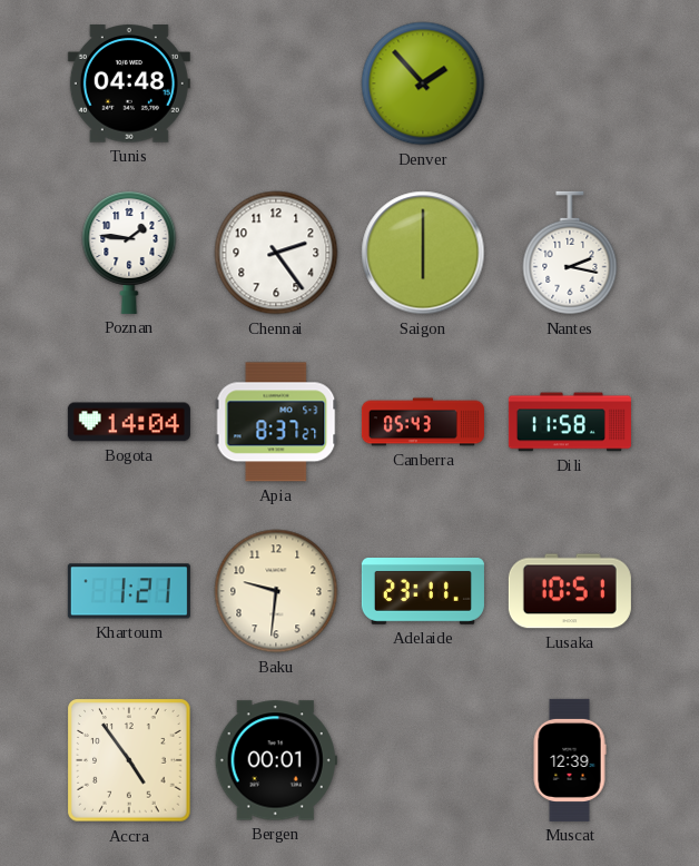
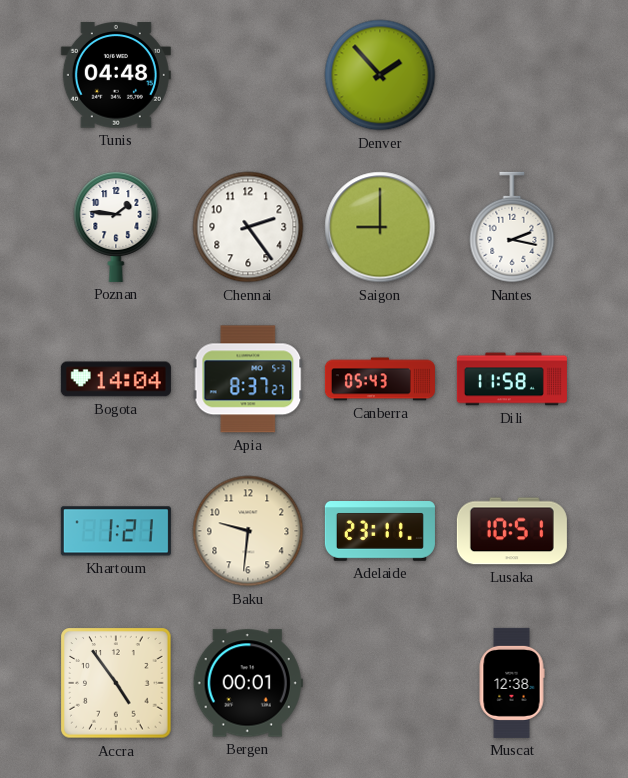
Saigon: 6:00 -> 9:00 (380, 227)
Muscat: 12:39 -> 12:38 (512, 683)
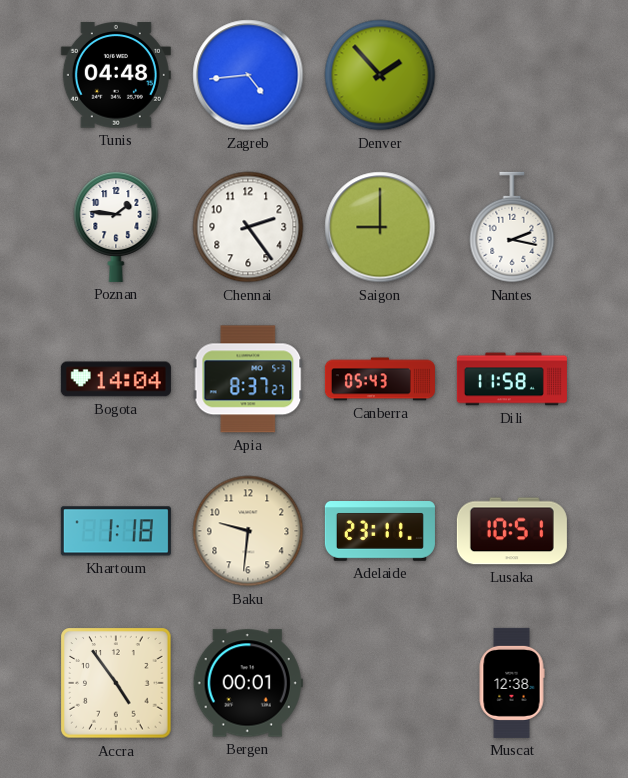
Zagreb: none -> 4:44 (248, 75)
Khartoum: 1:21 -> 1:18 (116, 531)
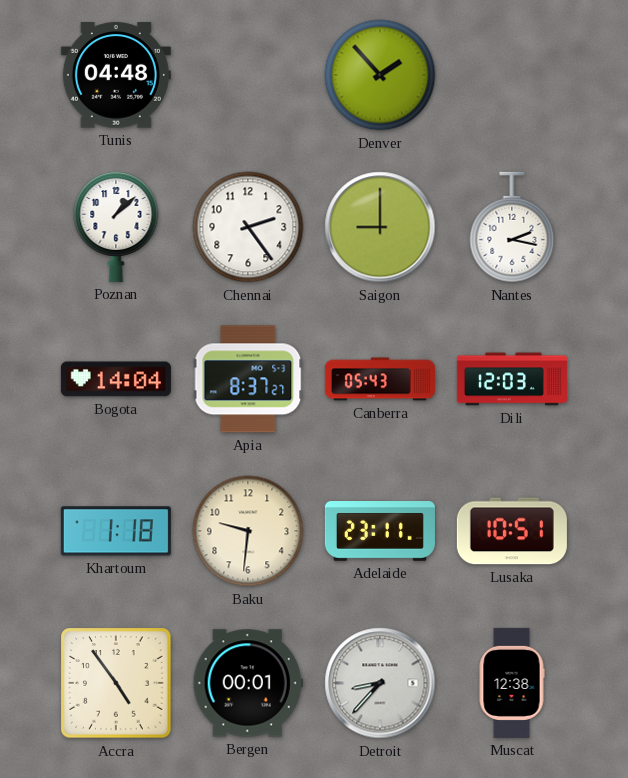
Zagreb: 4:44 -> none (248, 75)
Poznan: 1:46 -> 1:08 (116, 227)
Dili: 11:58 -> 12:03 (512, 379)
Detroit: none -> 8:37 (380, 683)
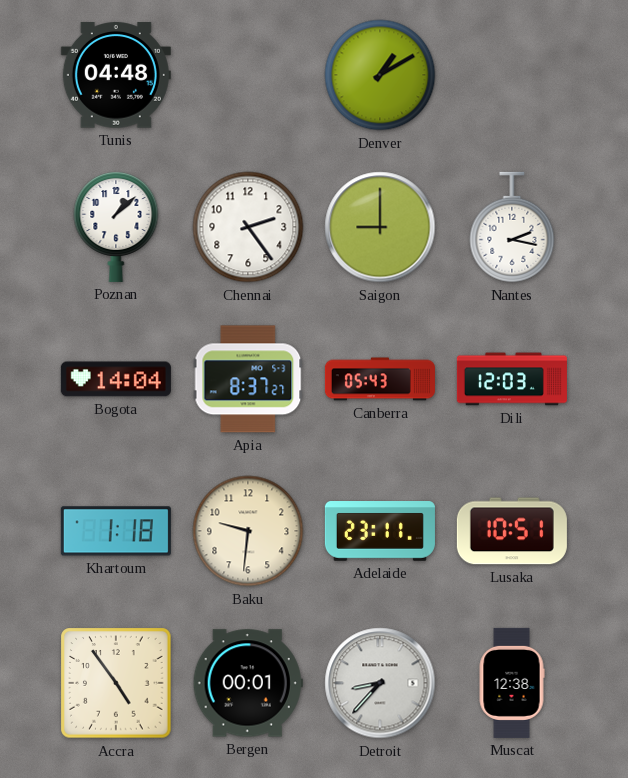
Denver: 1:53 -> 1:10 (380, 75)
